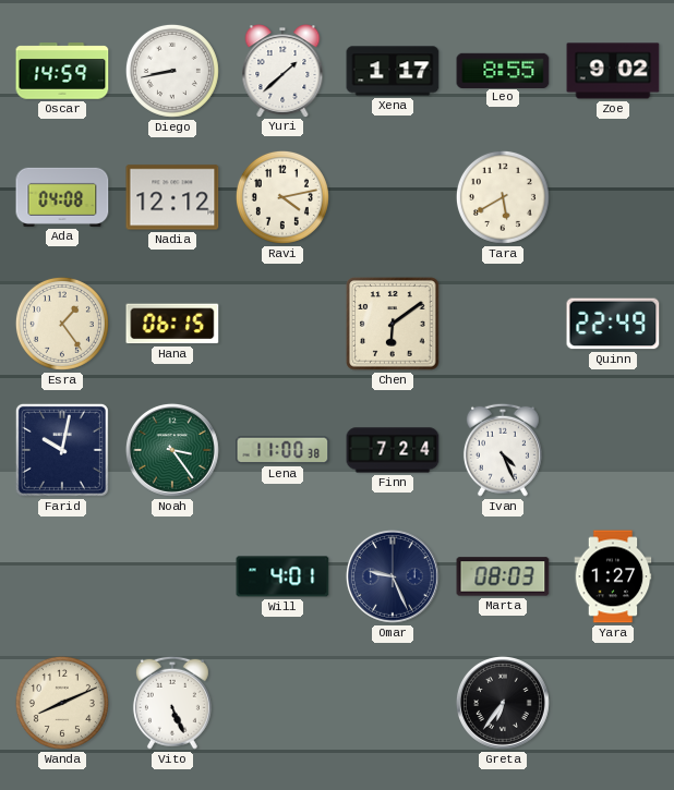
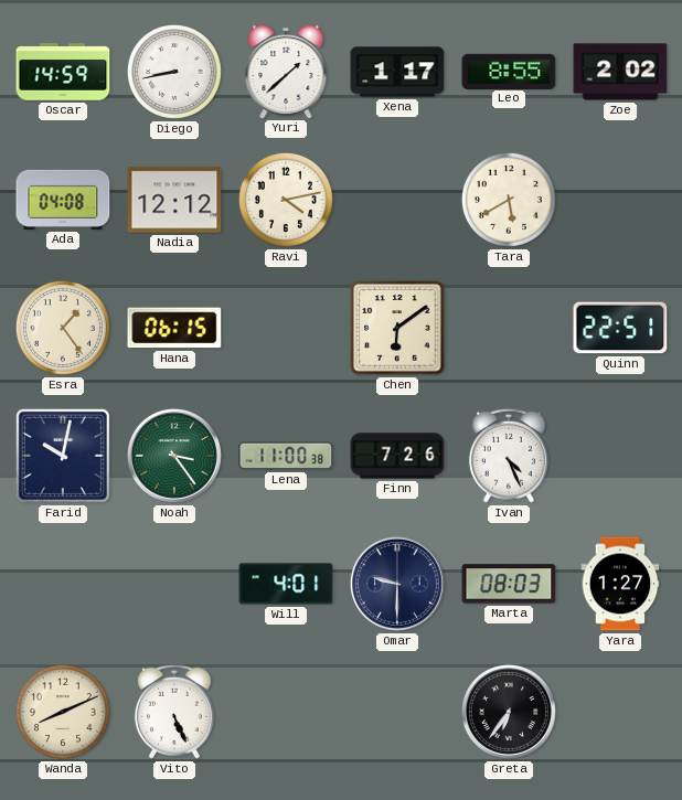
Zoe: 9:02 -> 2:02 (620, 72)
Quinn: 22:49 -> 22:51 (620, 328)
Finn: 7:24 -> 7:26 (397, 456)
Omar: 9:26 -> 9:30 (397, 584)
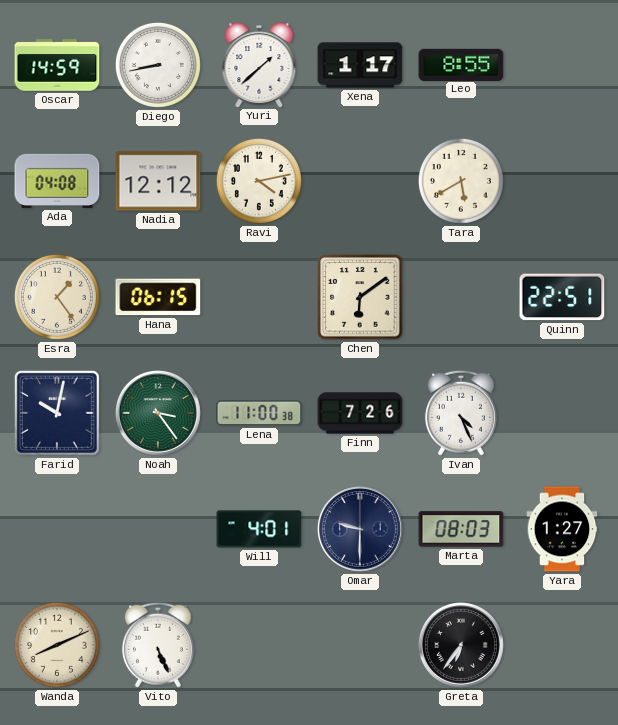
Zoe: 2:02 -> none (620, 72)
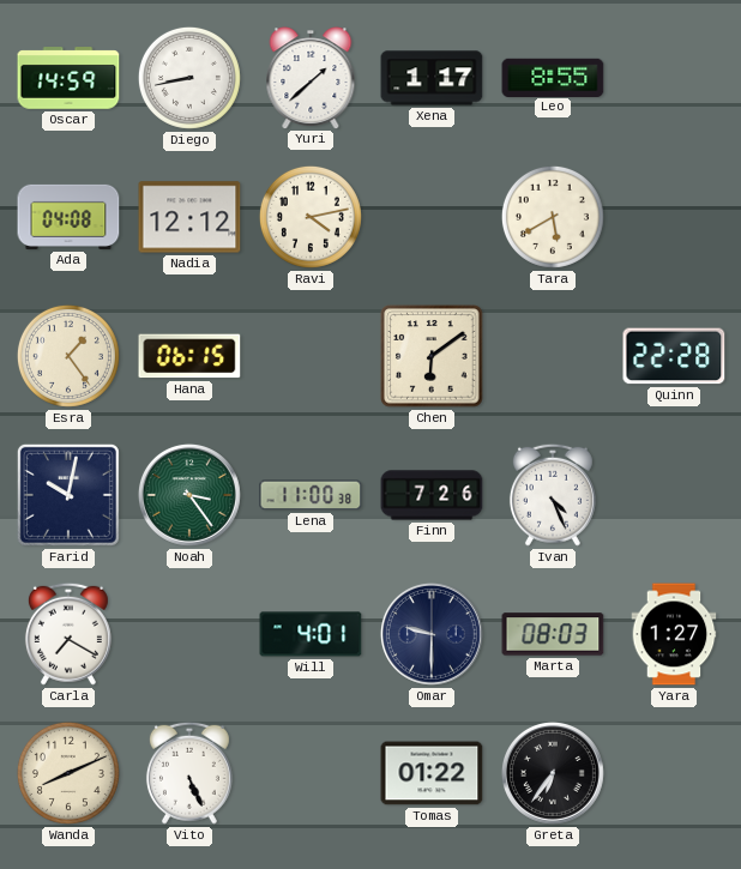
Quinn: 22:51 -> 22:28 (674, 356)
Carla: none -> 7:20 (68, 634)
Tomas: none -> 01:22 (432, 773)
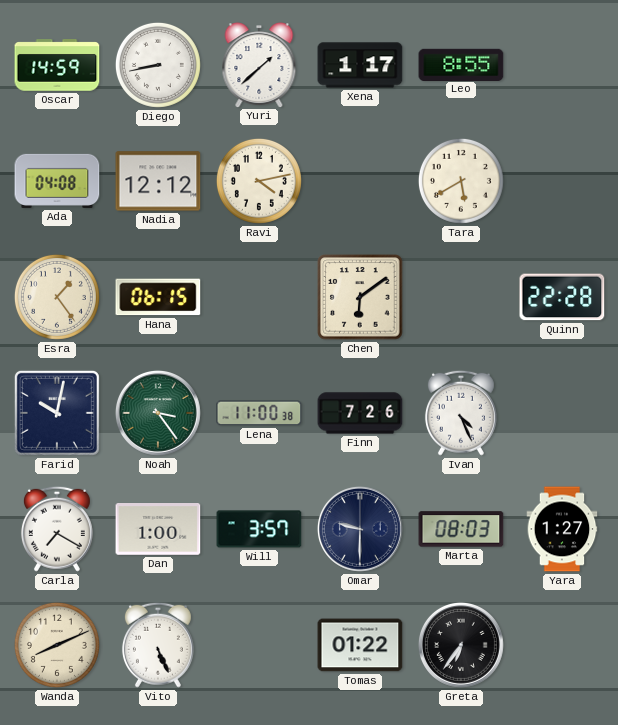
Dan: none -> 1:00 (158, 530)
Will: 4:01 -> 3:57 (259, 529)
